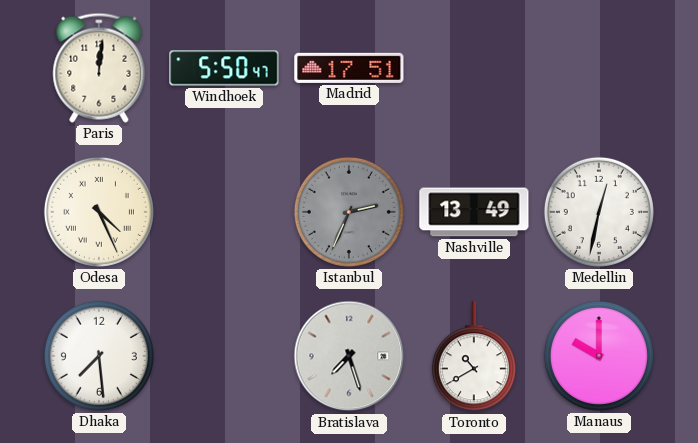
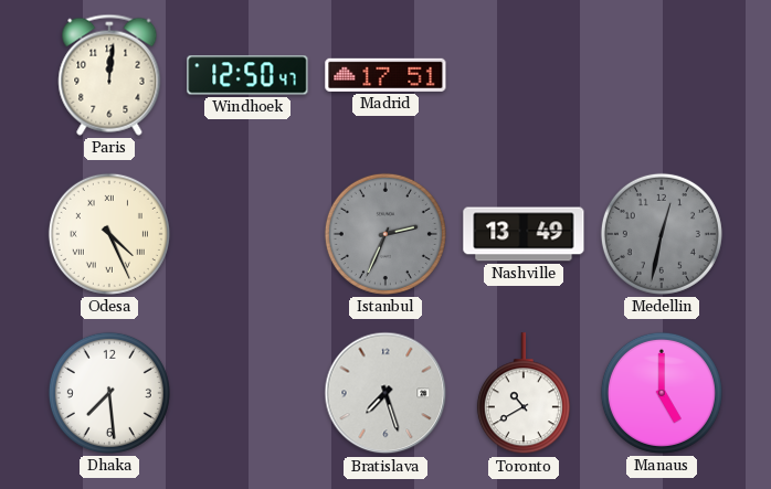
Windhoek: 5:50 -> 12:50 (247, 75)
Medellin dial: white -> grey (662, 234)
Manaus: 10:00 -> 5:00 (662, 393)
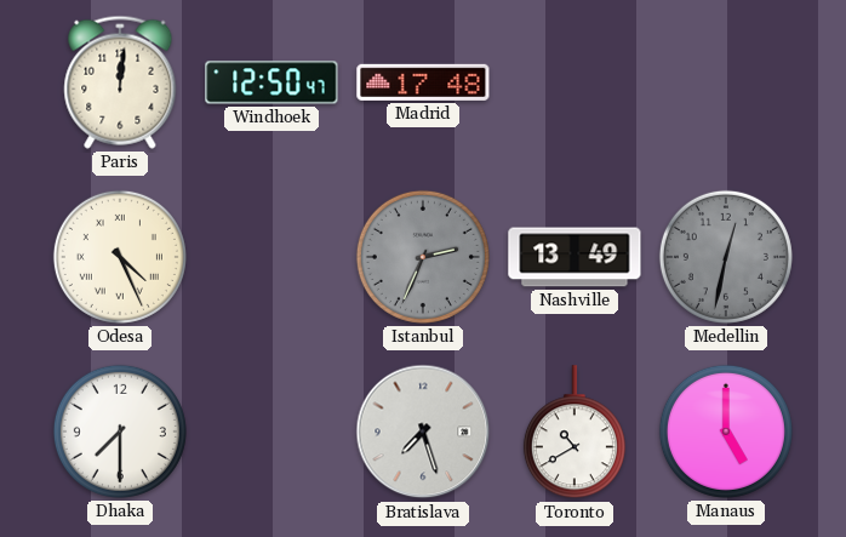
Madrid: 17:51 -> 17:48 (423, 82)
Dhaka: 7:29 -> 7:30 (120, 432)
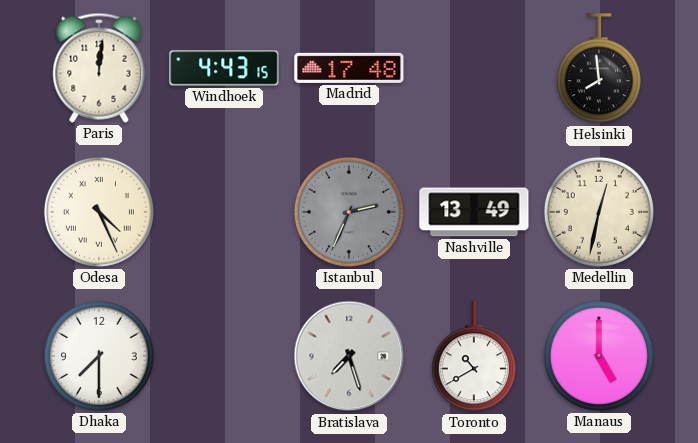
Windhoek: 12:50 -> 4:43 (224, 68)
Helsinki: none -> 7:59 (599, 69)
Medellin dial: grey -> cream (599, 212)
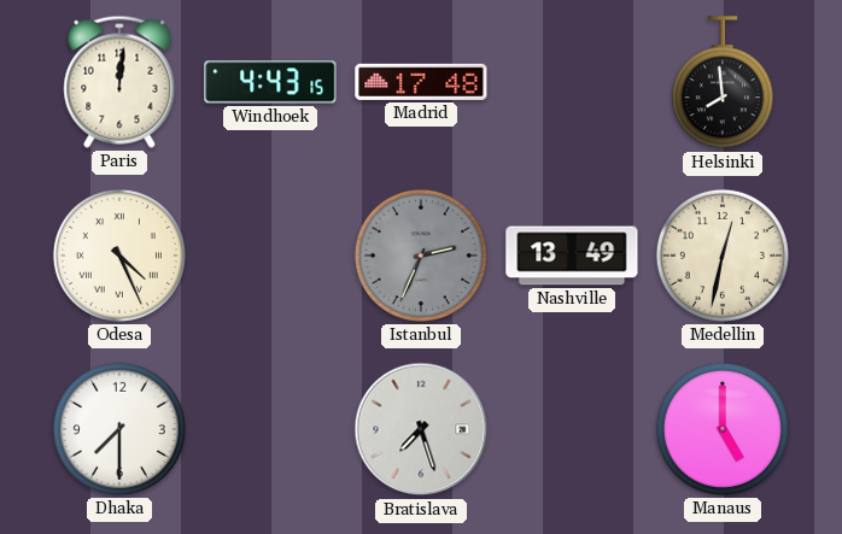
Toronto: 10:40 -> none (474, 357)
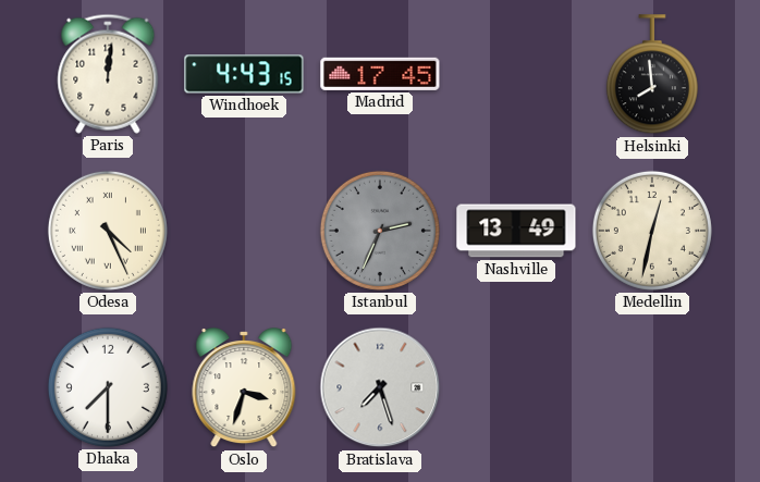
Madrid: 17:48 -> 17:45 (380, 74)
Oslo: none -> 3:33 (244, 388)
Manaus: 5:00 -> none (723, 429)
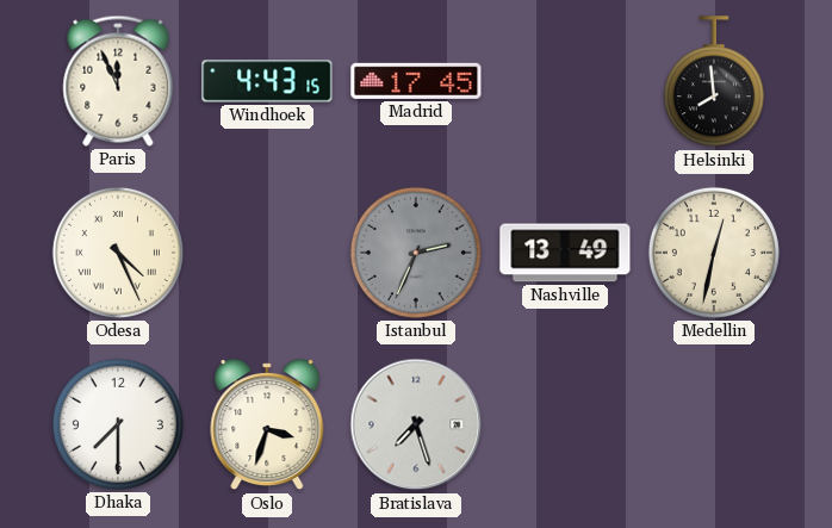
Paris: 12:01 -> 11:56 (118, 81)
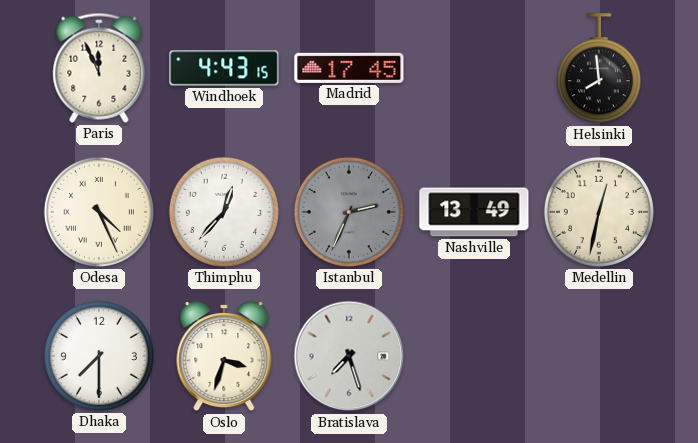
Thimphu: none -> 12:37 (224, 212)
